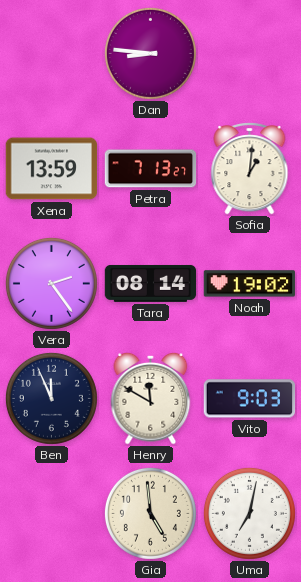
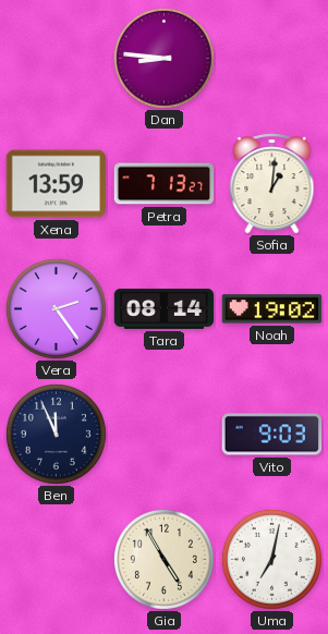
Henry: 11:50 -> none (151, 398)
Gia: 4:59 -> 4:55 (163, 559)
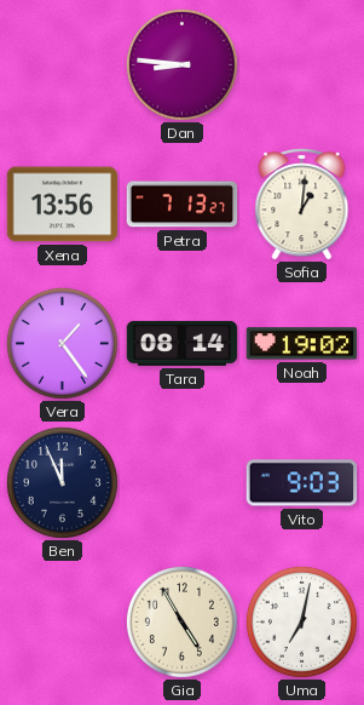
Xena: 13:59 -> 13:56 (63, 205)
Vera: 2:24 -> 1:24 (62, 343)
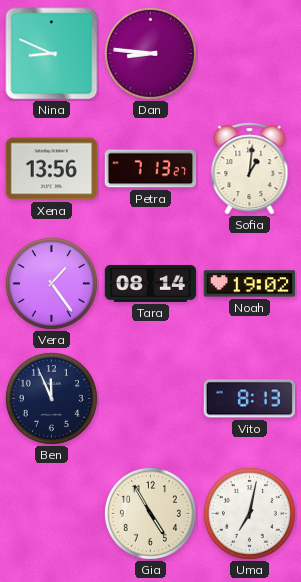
Nina: none -> 8:49 (52, 54)
Vito: 9:03 -> 8:13 (250, 399)
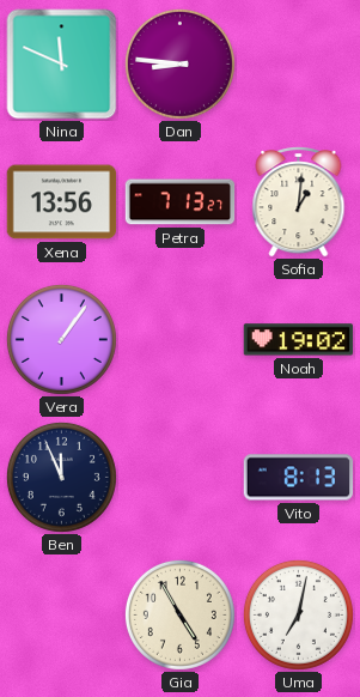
Nina: 8:49 -> 11:49 (62, 65)
Vera: 1:24 -> 1:06 (61, 339)
Tara: 08:14 -> none (151, 283)
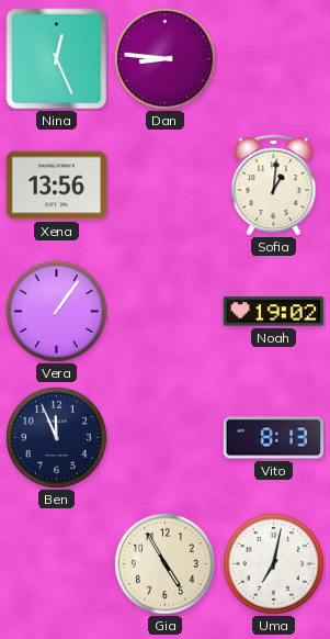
Nina: 11:49 -> 12:26 (57, 59)
Petra: 7:13 -> none (181, 202)
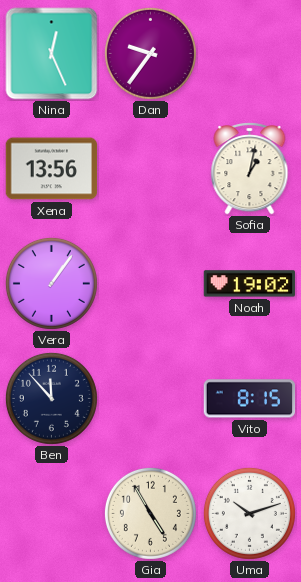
Dan: 8:46 -> 9:36 (150, 53)
Sofia: 1:01 -> 1:02 (250, 169)
Ben: 11:56 -> 11:53 (51, 398)
Vito: 8:13 -> 8:15 (250, 399)
Uma: 7:02 -> 10:12 (249, 513)
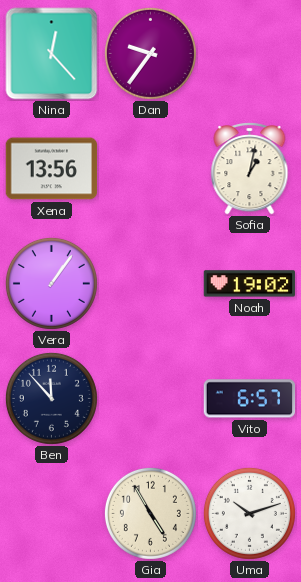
Nina: 12:26 -> 12:23 (52, 54)
Vito: 8:15 -> 6:57 (250, 399)
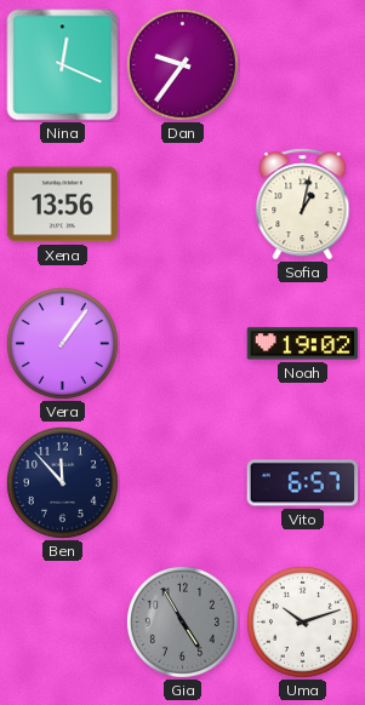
Nina: 12:23 -> 12:19 (63, 65)
Gia dial: cream -> grey (182, 621)
